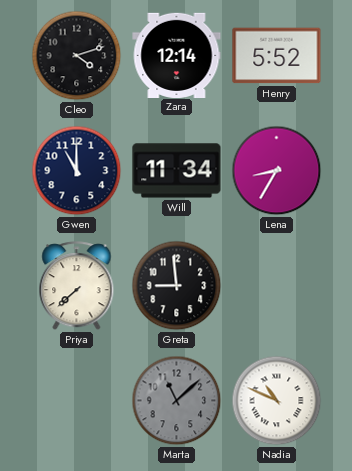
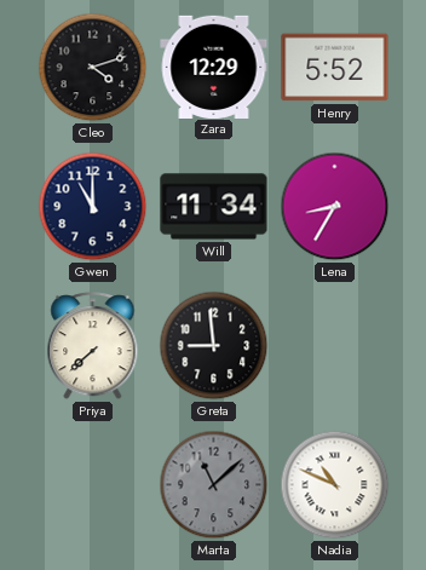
Zara: 12:14 -> 12:29 (214, 67)
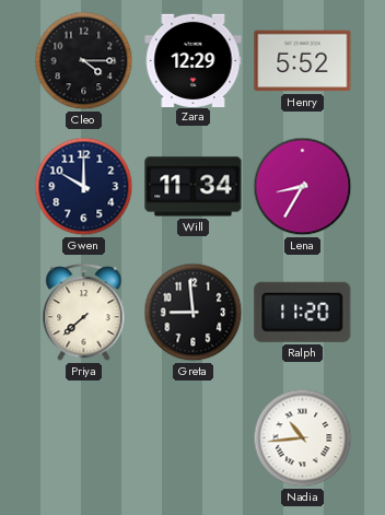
Cleo: 4:12 -> 4:15 (84, 61)
Gwen: 11:00 -> 10:00 (84, 187)
Ralph: none -> 11:20 (303, 312)
Marta: 11:08 -> none (214, 485)
Nadia: 10:49 -> 10:44 (303, 438)
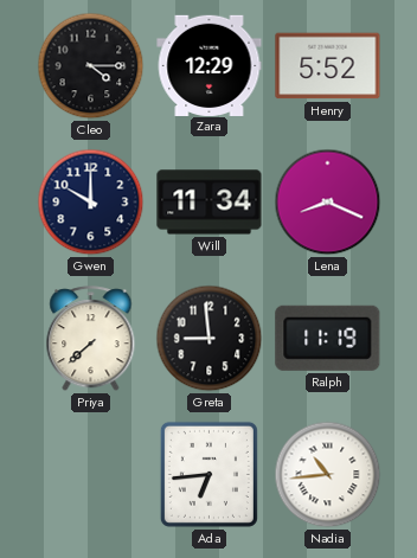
Lena: 8:35 -> 8:19 (328, 203)
Ralph: 11:20 -> 11:19 (328, 338)
Ada: none -> 6:44 (208, 474)
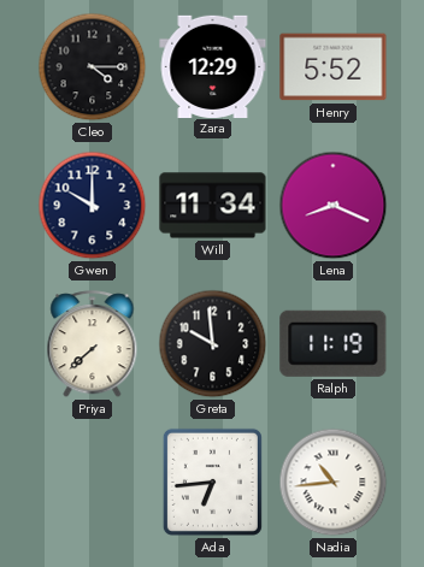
Greta: 8:59 -> 9:59 (213, 344)
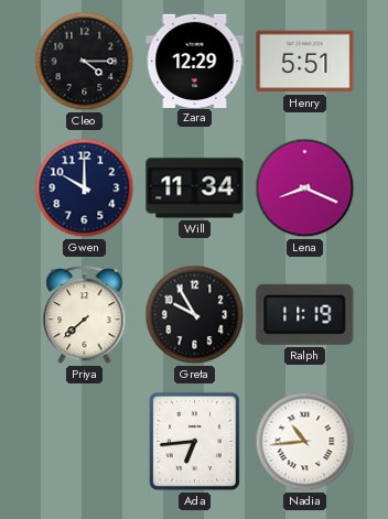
Henry: 5:52 -> 5:51 (305, 62)
Greta: 9:59 -> 9:55 (195, 315)
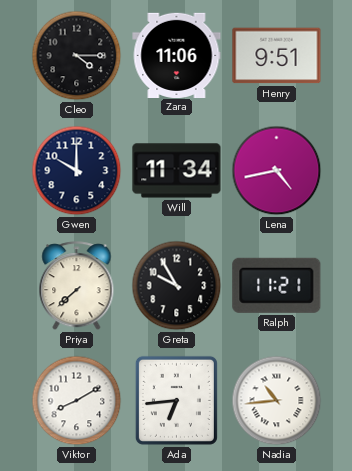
Zara: 12:29 -> 11:06 (177, 55)
Henry: 5:51 -> 9:51 (277, 56)
Lena: 8:19 -> 4:43 (277, 171)
Ralph: 11:19 -> 11:21 (277, 285)
Viktor: none -> 8:10 (77, 401)
